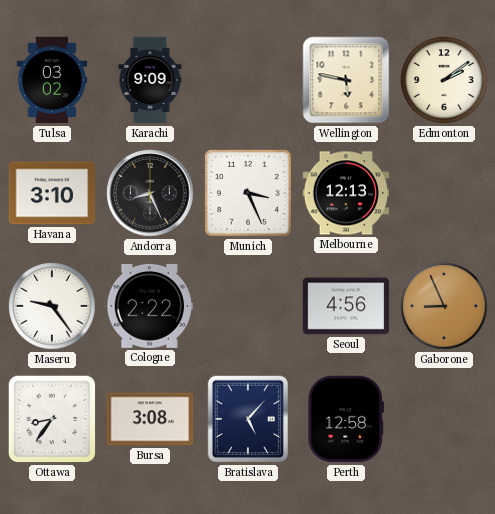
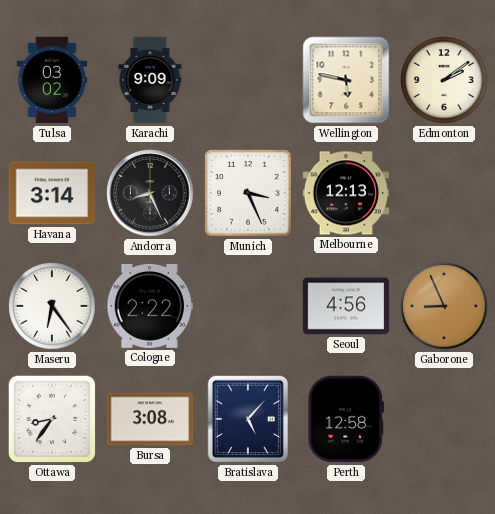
Havana: 3:10 -> 3:14 (52, 193)
Maseru: 9:24 -> 6:24 (52, 306)
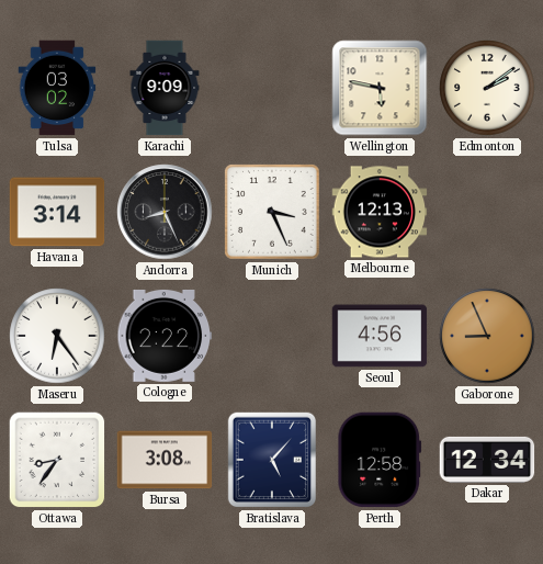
Dakar: none -> 12:34 (487, 460)
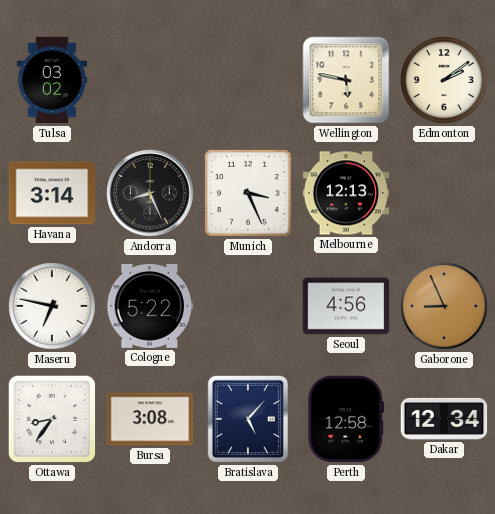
Karachi: 9:09 -> none (165, 88)
Maseru: 6:24 -> 6:47 (52, 306)
Cologne: 2:22 -> 5:22 (150, 306)
